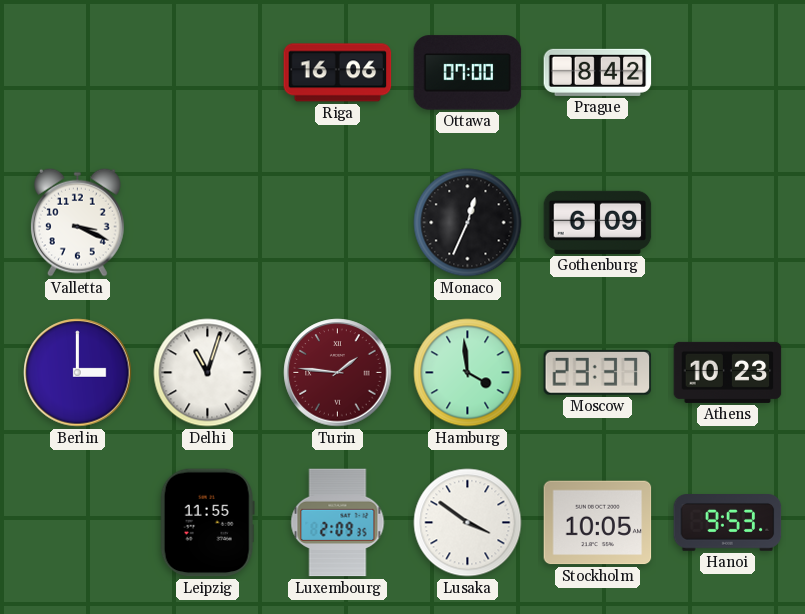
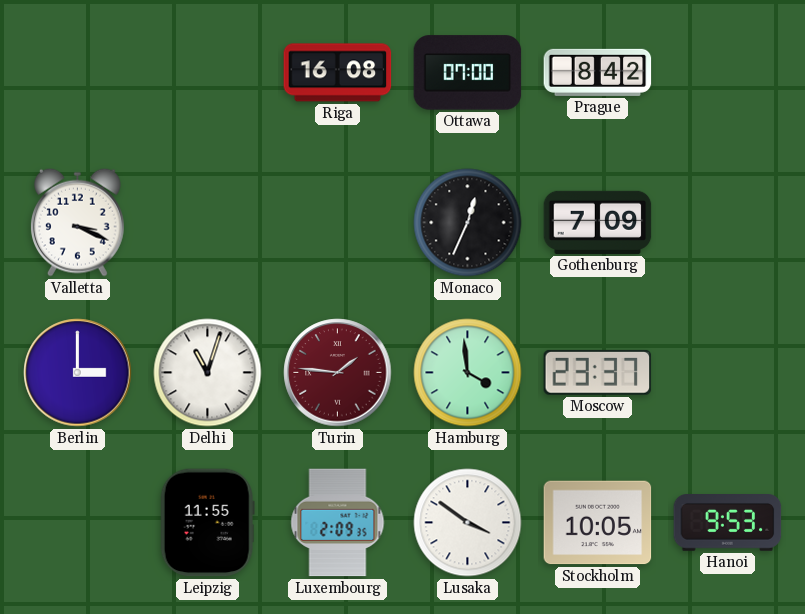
Riga: 16:06 -> 16:08 (338, 73)
Gothenburg: 6:09 -> 7:09 (598, 222)
Athens: 10:23 -> none (728, 372)
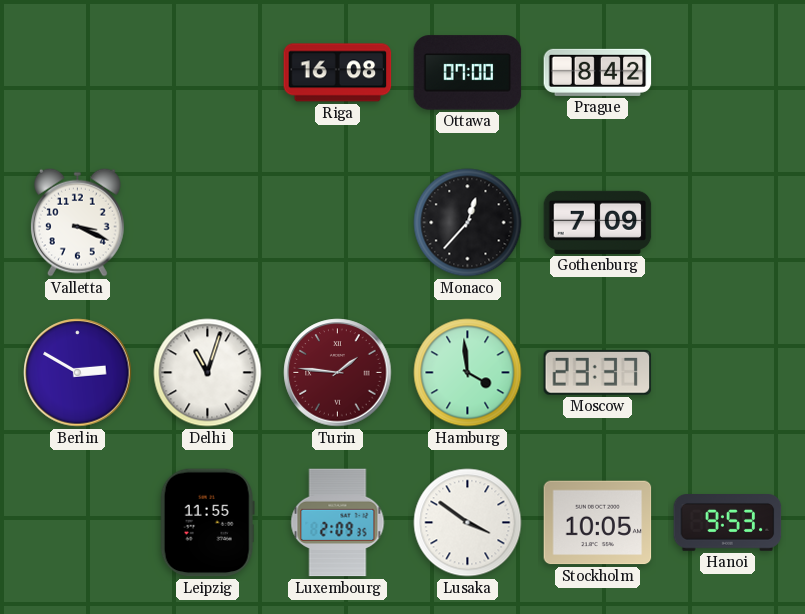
Monaco: 12:34 -> 12:37 (468, 223)
Berlin: 3:00 -> 2:50 (78, 373)
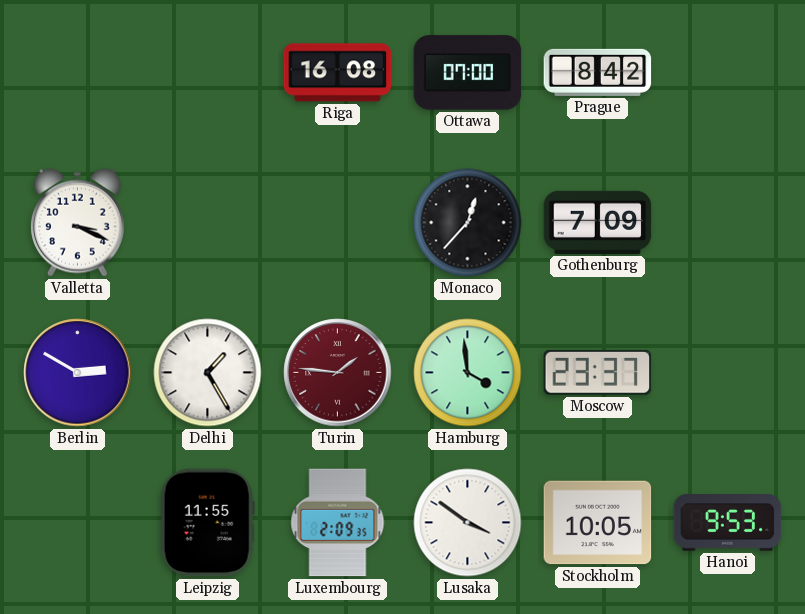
Delhi: 11:03 -> 1:25 (208, 373)
